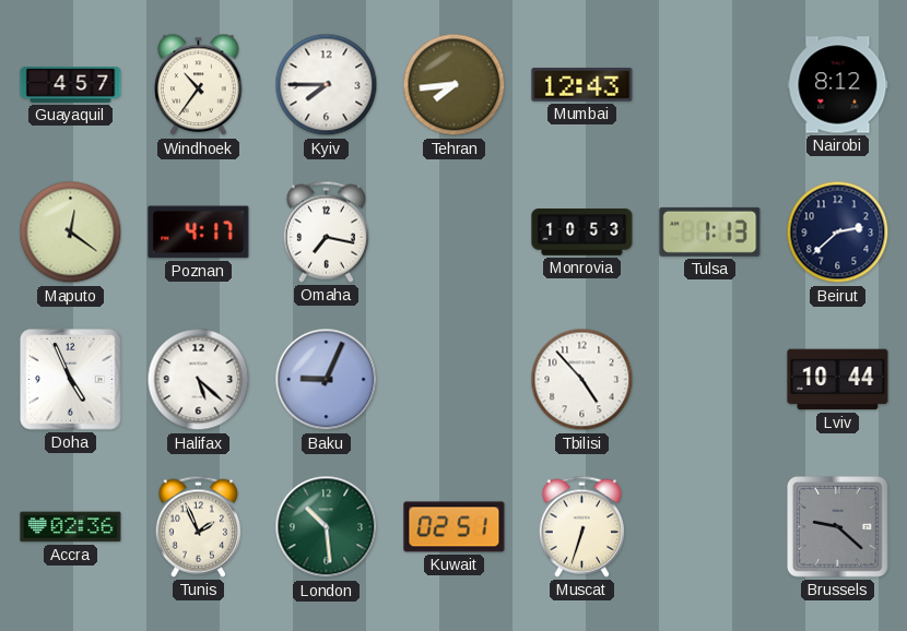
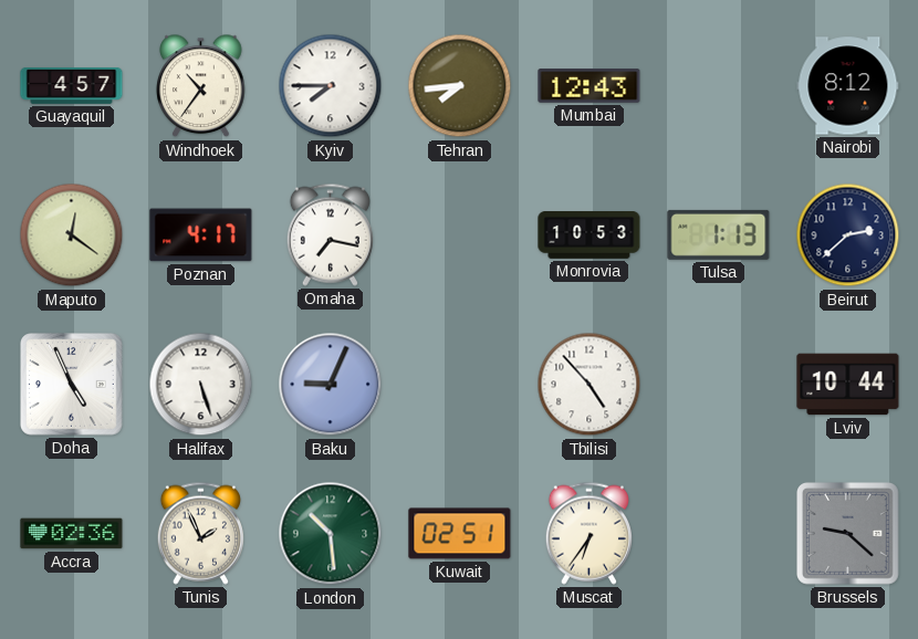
Halifax: 5:22 -> 5:27 (201, 385)
Muscat: 6:33 -> 6:36 (588, 533)
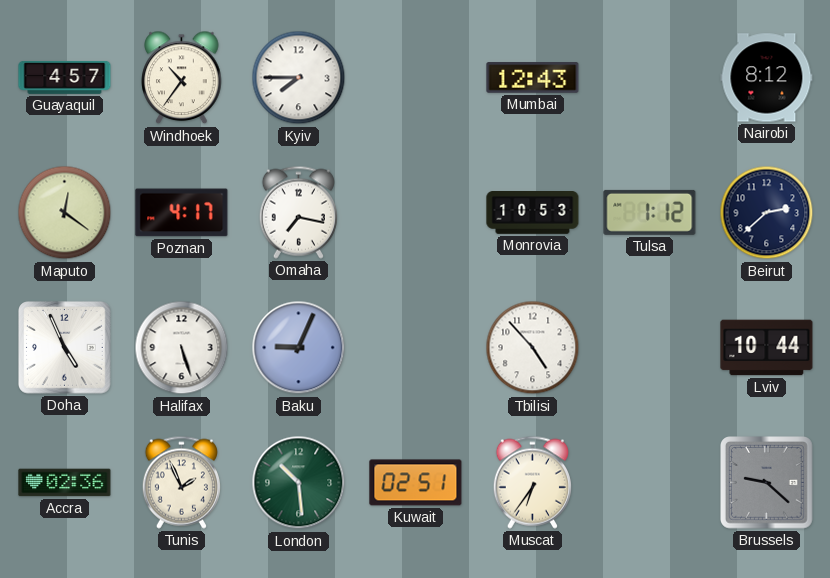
Tehran: 7:44 -> none (460, 86)
Tulsa: 1:13 -> 1:12 (650, 212)
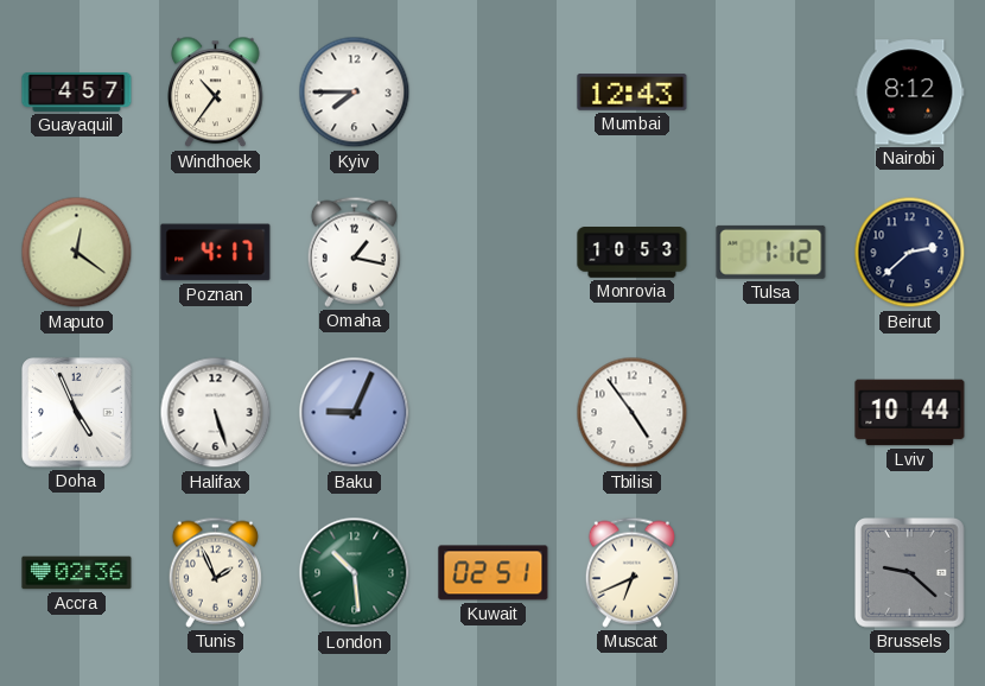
Omaha: 7:17 -> 1:17 (354, 252)
Tbilisi: 4:53 -> 4:54 (633, 413)
Muscat: 6:36 -> 6:41 (631, 572)
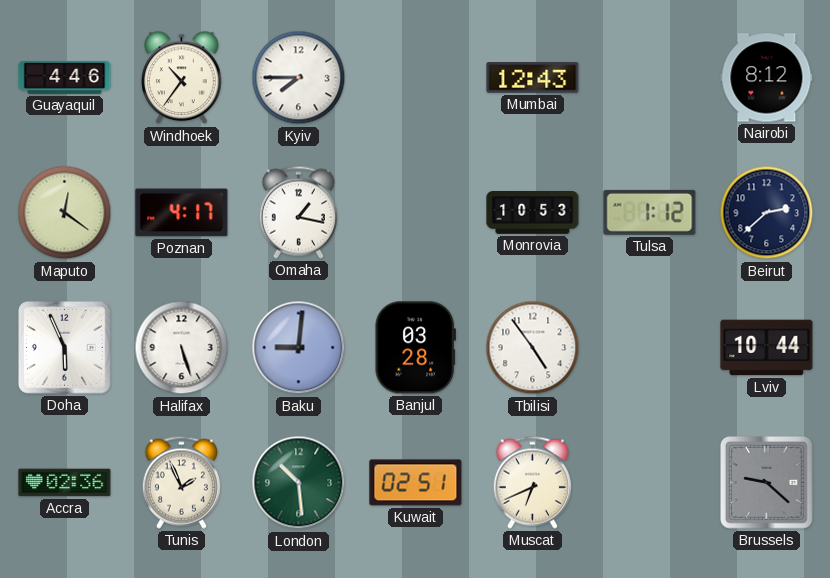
Guayaquil: 4:57 -> 4:46 (65, 78)
Doha: 4:56 -> 5:56 (65, 348)
Baku: 9:04 -> 9:01 (299, 348)
Banjul: none -> 03:28 (415, 348)
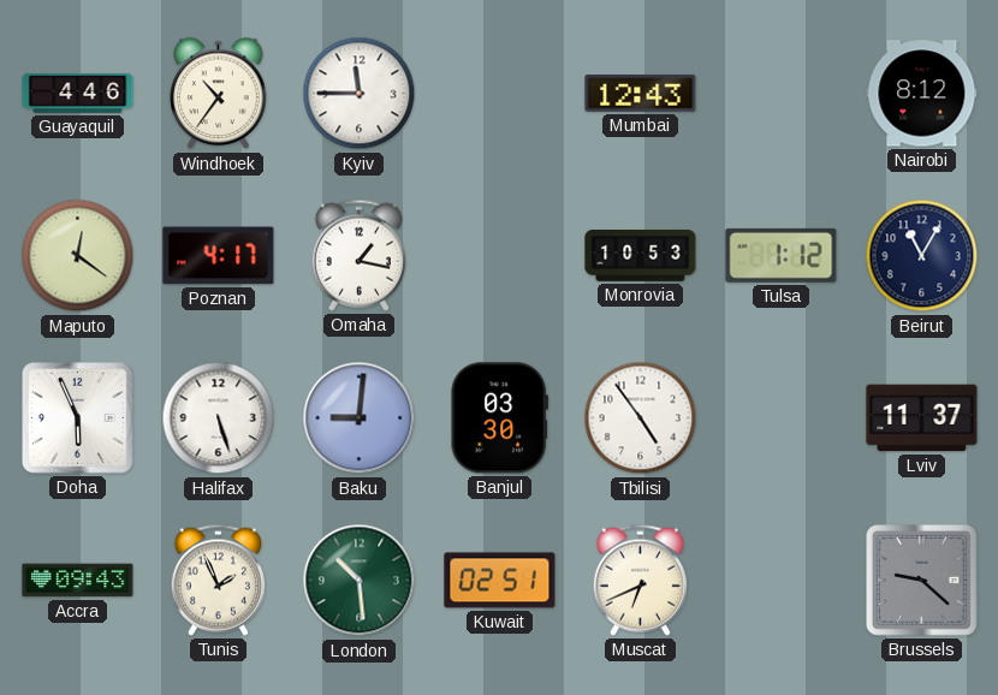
Kyiv: 7:45 -> 11:45 (360, 94)
Beirut: 2:38 -> 11:05 (922, 256)
Banjul: 03:28 -> 03:30 (499, 418)
Lviv: 10:44 -> 11:37 (922, 418)
Accra: 02:36 -> 09:43 (78, 581)
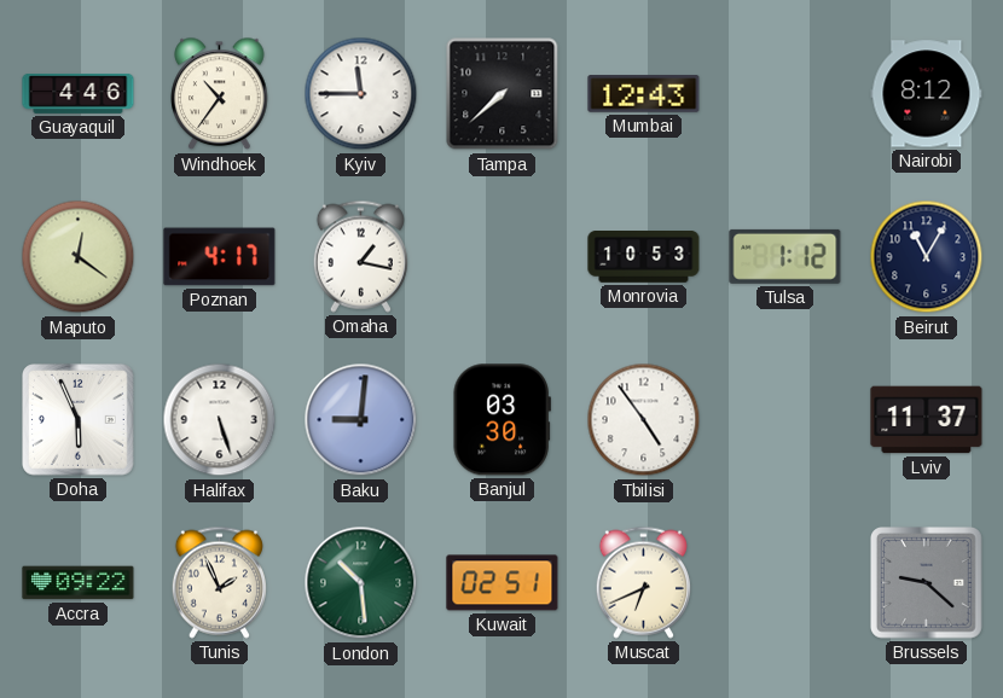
Tampa: none -> 7:38 (503, 94)
Accra: 09:43 -> 09:22 (79, 583)
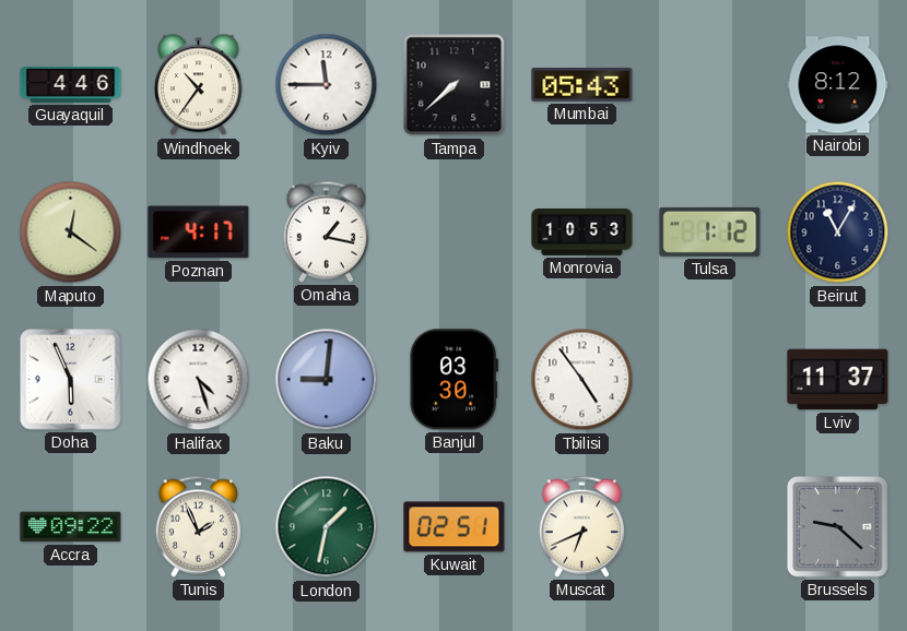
Mumbai: 12:43 -> 05:43 (582, 85)
Halifax: 5:27 -> 4:27 (199, 380)
London: 10:29 -> 1:32 (327, 527)
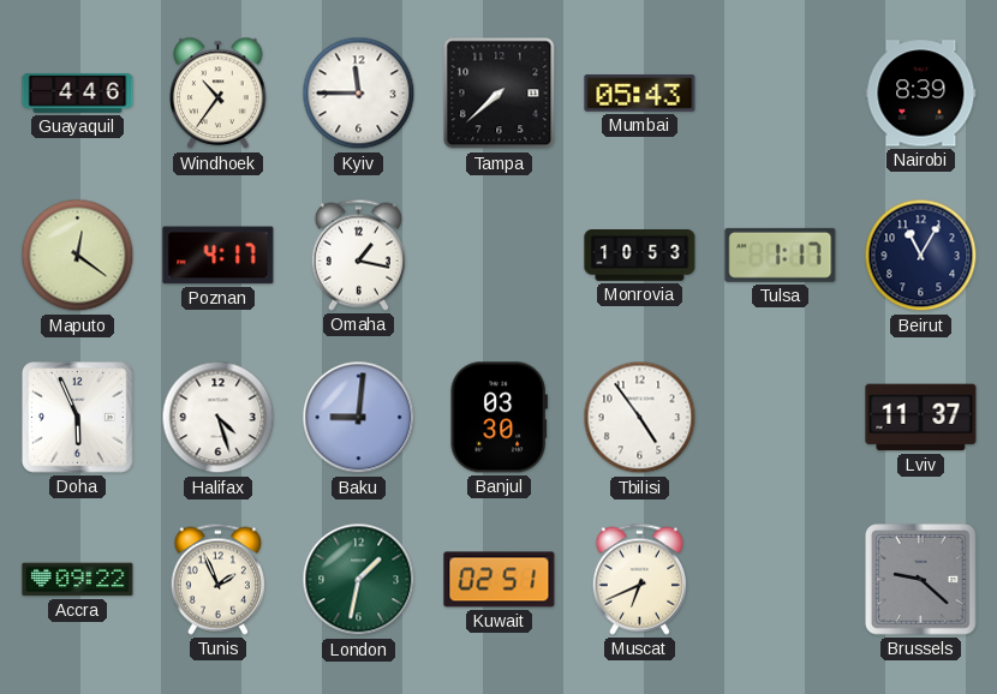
Nairobi: 8:12 -> 8:39 (921, 94)
Tulsa: 1:12 -> 1:17 (781, 255)
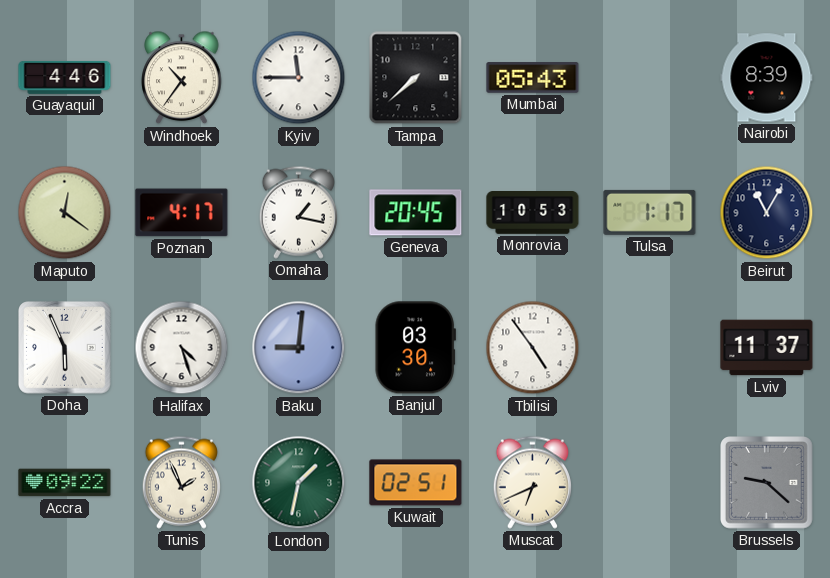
Geneva: none -> 20:45 (416, 213)
